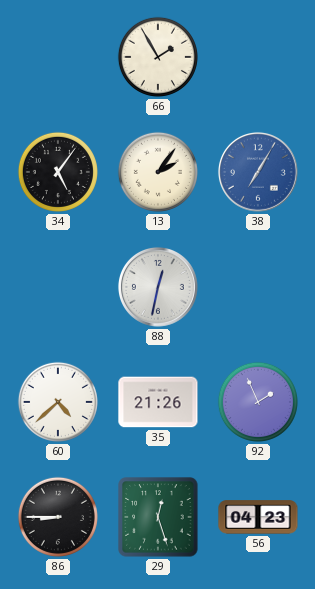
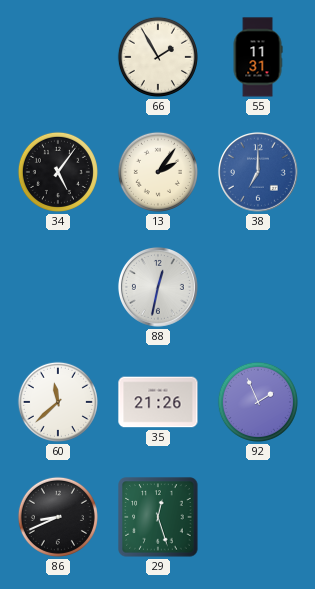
55: none -> 11:31 (258, 57)
38: 7:05 -> 7:00 (258, 172)
60: 4:38 -> 11:38 (58, 402)
86: 8:45 -> 8:41 (58, 517)
56: 04:23 -> none (258, 517)
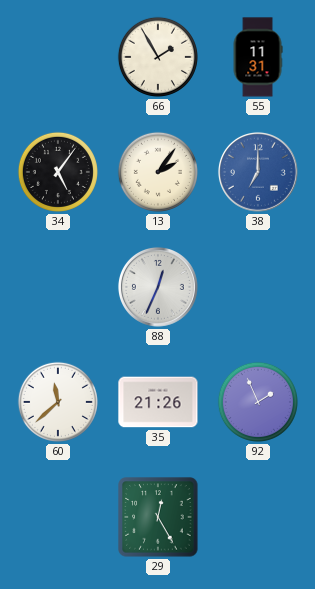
88: 12:32 -> 12:34 (158, 287)
86: 8:41 -> none (58, 517)
29: 12:27 -> 12:25 (158, 517)
